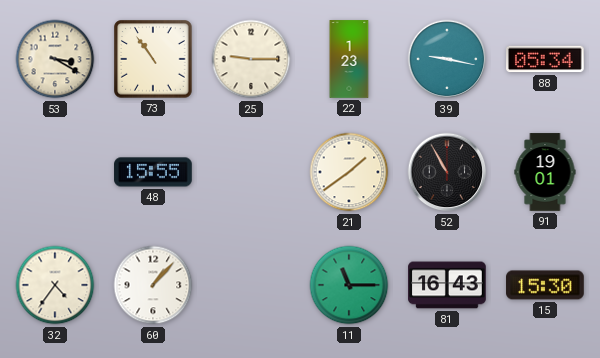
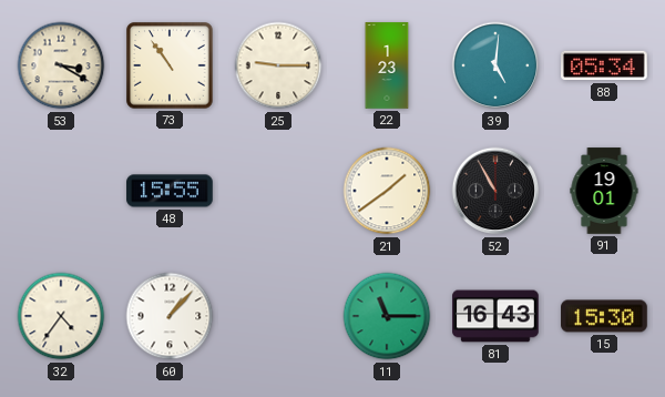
39: 9:17 -> 5:01 (495, 65)
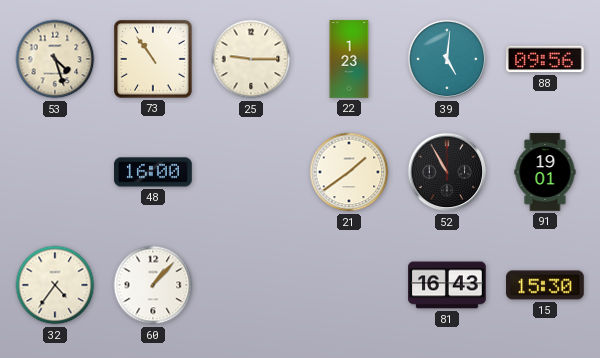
53: 3:20 -> 4:27 (55, 59)
88: 05:34 -> 09:56 (546, 59)
48: 15:55 -> 16:00 (153, 172)
11: 11:15 -> none (387, 316)
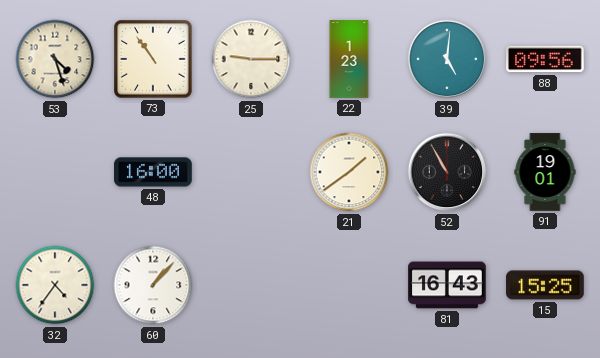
15: 15:30 -> 15:25 (545, 285)
